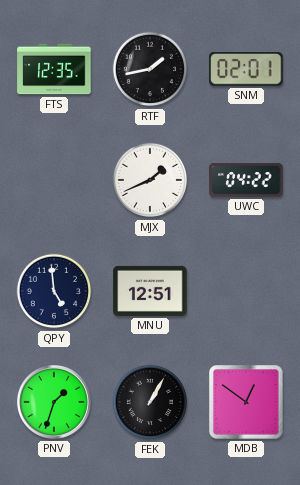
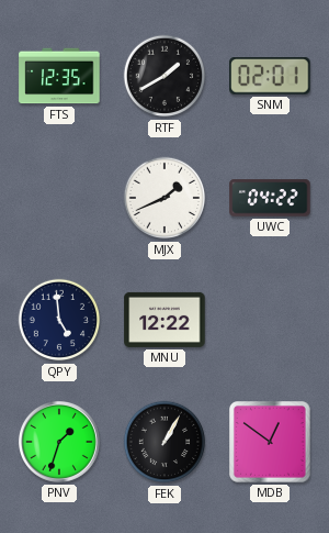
RTF: 1:43 -> 1:40 (164, 76)
MNU: 12:51 -> 12:22 (164, 320)
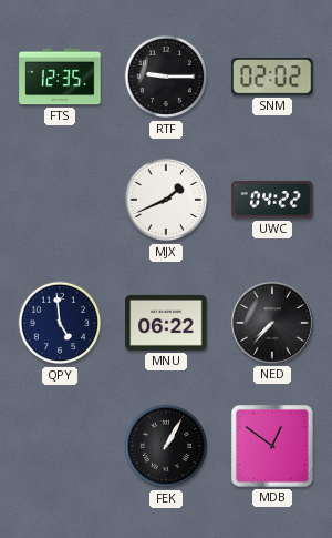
RTF: 1:40 -> 9:15 (166, 77)
SNM: 02:01 -> 02:02 (272, 78)
MNU: 12:22 -> 06:22 (166, 323)
NED: none -> 7:37 (273, 324)
PNV: 1:33 -> none (60, 443)
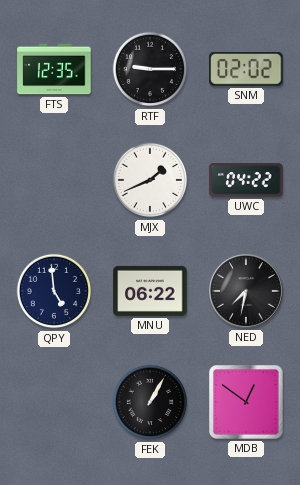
NED: 7:37 -> 7:32 (247, 292)
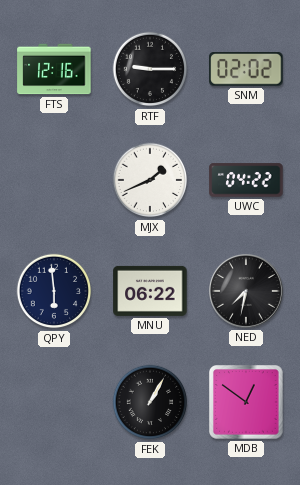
FTS: 12:35 -> 12:16 (54, 69)
QPY: 4:59 -> 5:59 (54, 291)
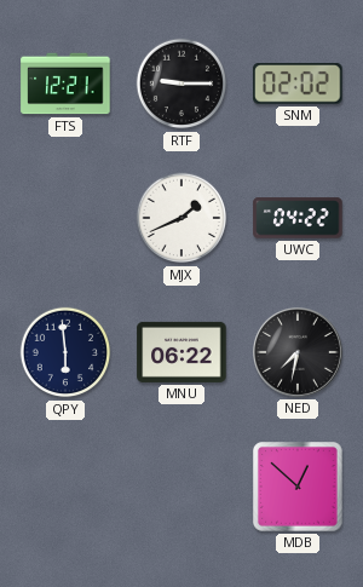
FTS: 12:16 -> 12:21 (65, 84)
FEK: 1:05 -> none (150, 402)
MDB: 12:51 -> 12:52 (299, 488)
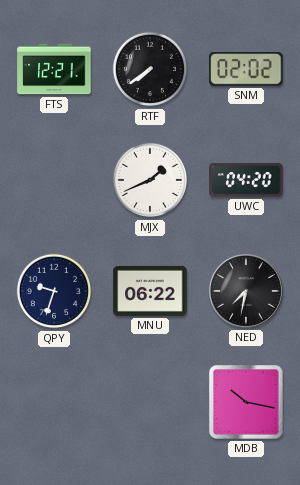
RTF: 9:15 -> 7:39 (150, 69)
UWC: 04:22 -> 04:20 (246, 180)
QPY: 5:59 -> 9:33 (54, 291)
MDB: 12:52 -> 10:17 (247, 403)
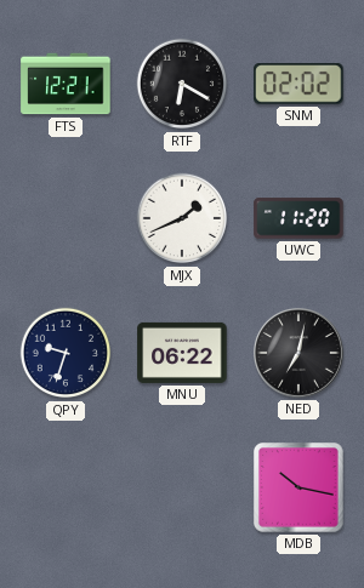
RTF: 7:39 -> 6:20 (182, 84)
UWC: 04:20 -> 11:20 (298, 218)
NED: 7:32 -> 7:02 (300, 354)
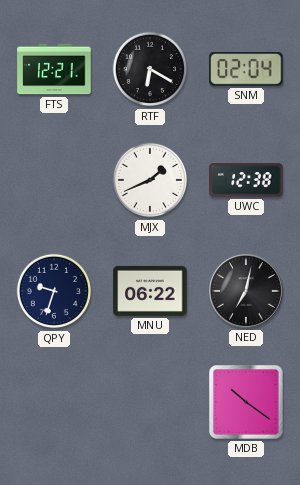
SNM: 02:02 -> 02:04 (246, 70)
UWC: 11:20 -> 12:38 (246, 180)
MDB: 10:17 -> 10:21 (247, 403)
